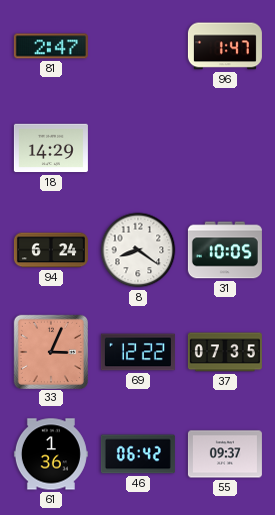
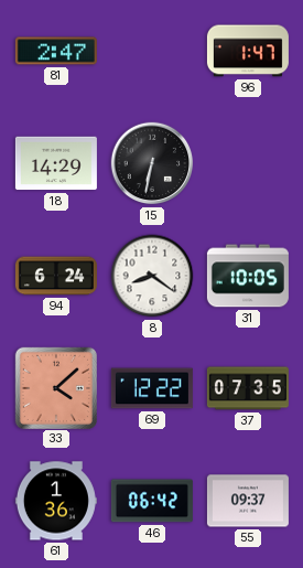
15: none -> 6:32 (152, 163)
33: 3:04 -> 4:08 (55, 387)
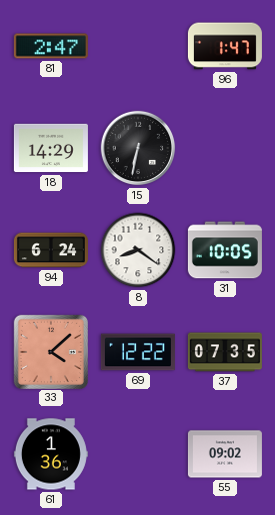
46: 06:42 -> none (152, 501)
55: 09:37 -> 09:02 (225, 454)
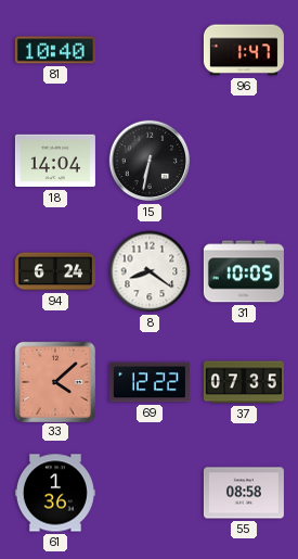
81: 2:47 -> 10:40 (55, 50)
18: 14:29 -> 14:04 (55, 161)
55: 09:02 -> 08:58 (244, 493)
